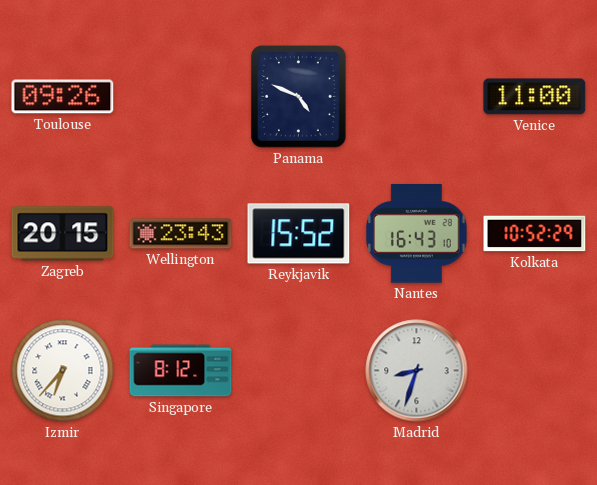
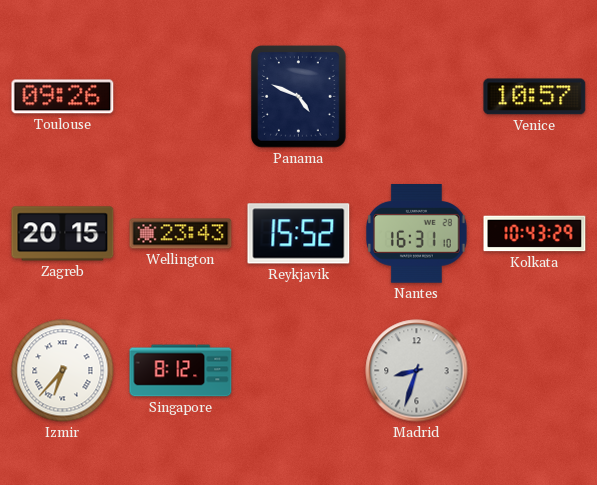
Venice: 11:00 -> 10:57 (535, 97)
Nantes: 16:43 -> 16:31 (417, 234)
Kolkata: 10:52 -> 10:43 (535, 234)
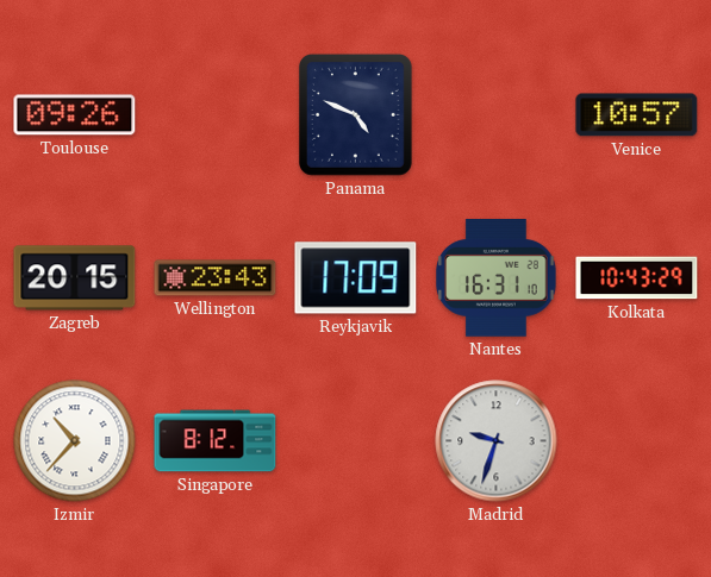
Reykjavik: 15:52 -> 17:09 (356, 278)
Izmir: 6:37 -> 10:37 (75, 441)
Madrid: 8:33 -> 9:33 (497, 441)
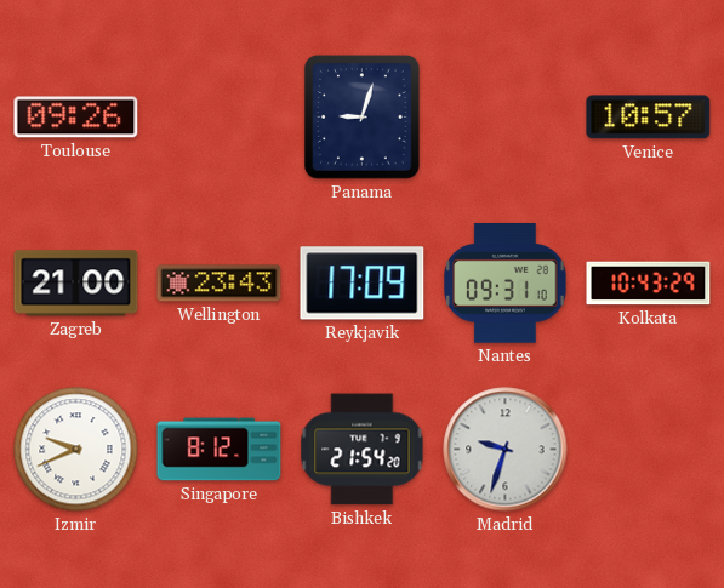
Panama: 4:49 -> 9:03 (363, 118)
Zagreb: 20:15 -> 21:00 (76, 284)
Nantes: 16:31 -> 09:31 (506, 284)
Izmir: 10:37 -> 9:41 (76, 450)
Bishkek: none -> 21:54 (363, 450)
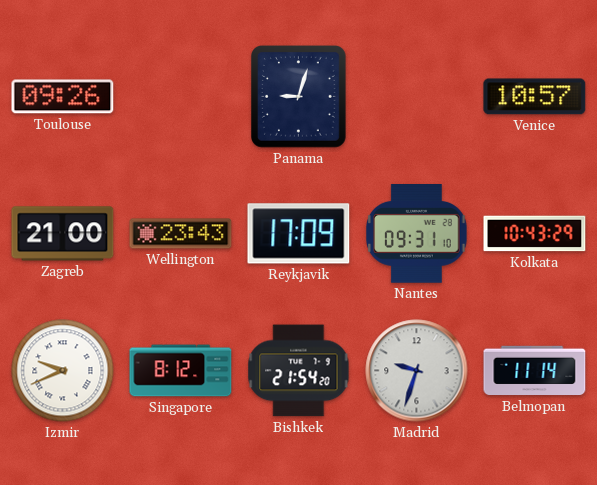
Belmopan: none -> 11:14 (535, 371)
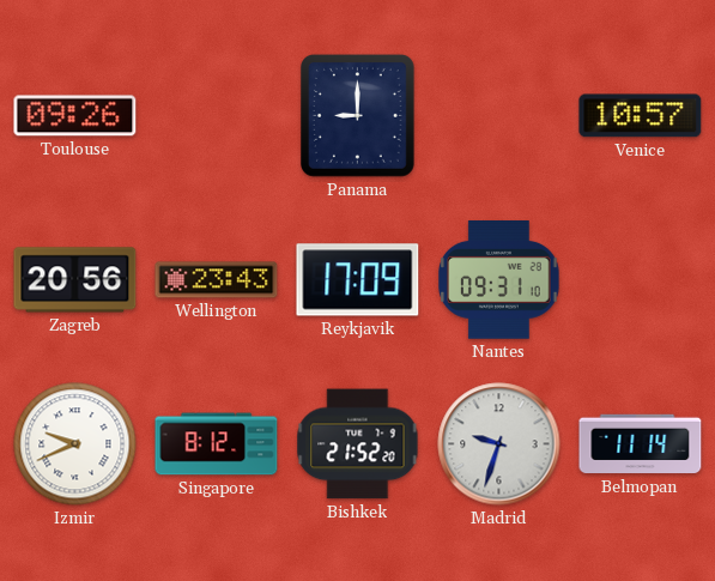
Panama: 9:03 -> 9:00 (358, 116)
Zagreb: 21:00 -> 20:56 (75, 280)
Kolkata: 10:43 -> none (535, 234)
Bishkek: 21:54 -> 21:52 (358, 444)
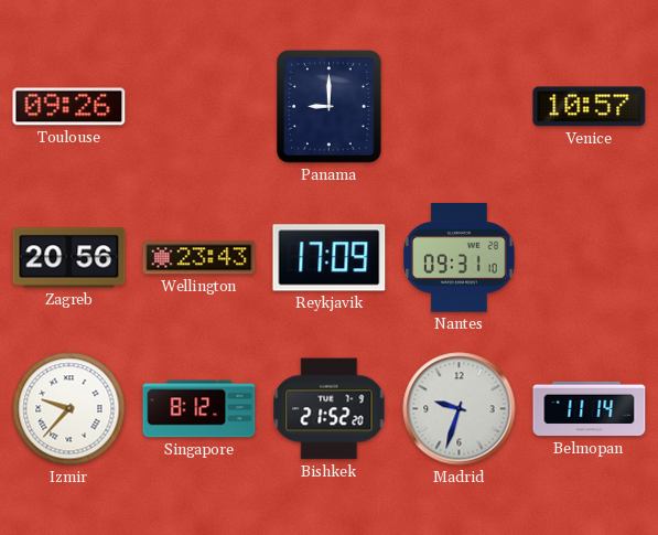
Izmir: 9:41 -> 9:37 (69, 409)
